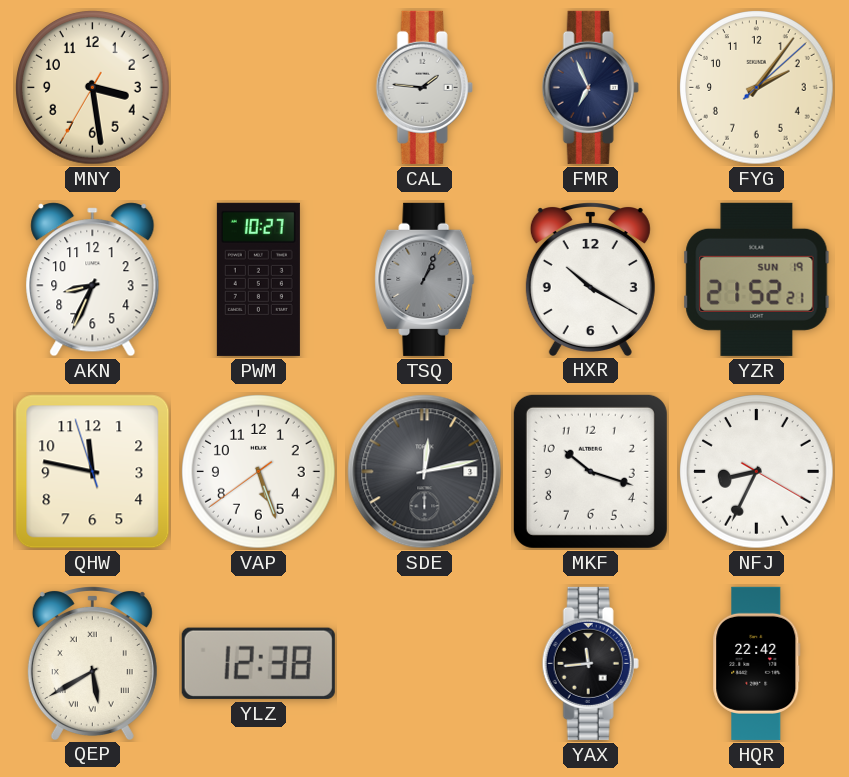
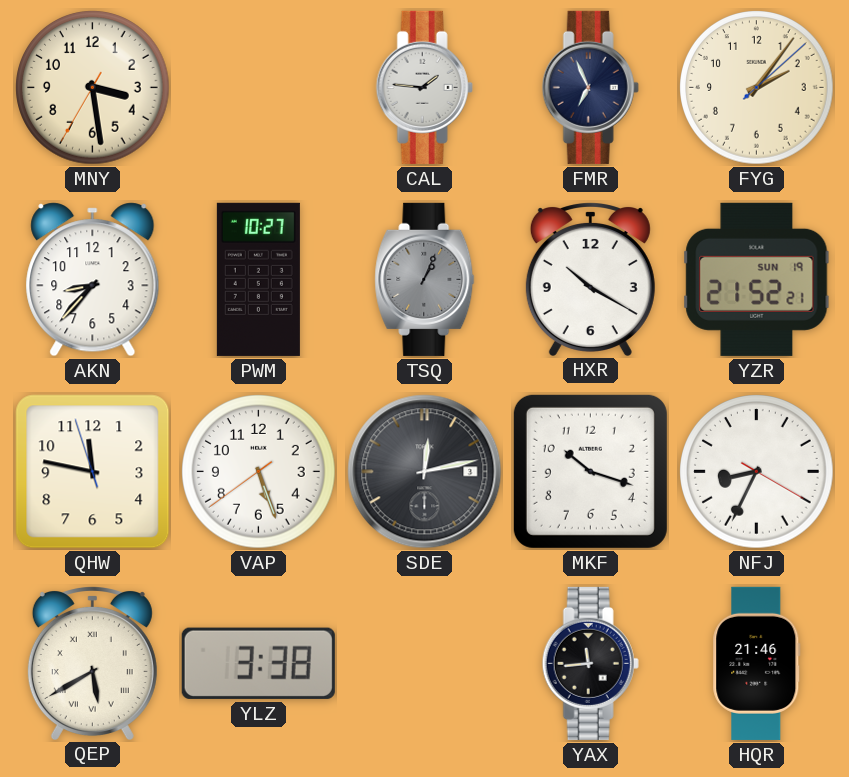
AKN: 8:34 -> 8:37 (93, 280)
YLZ: 12:38 -> 3:38 (258, 663)
HQR: 22:42 -> 21:46 (757, 663)
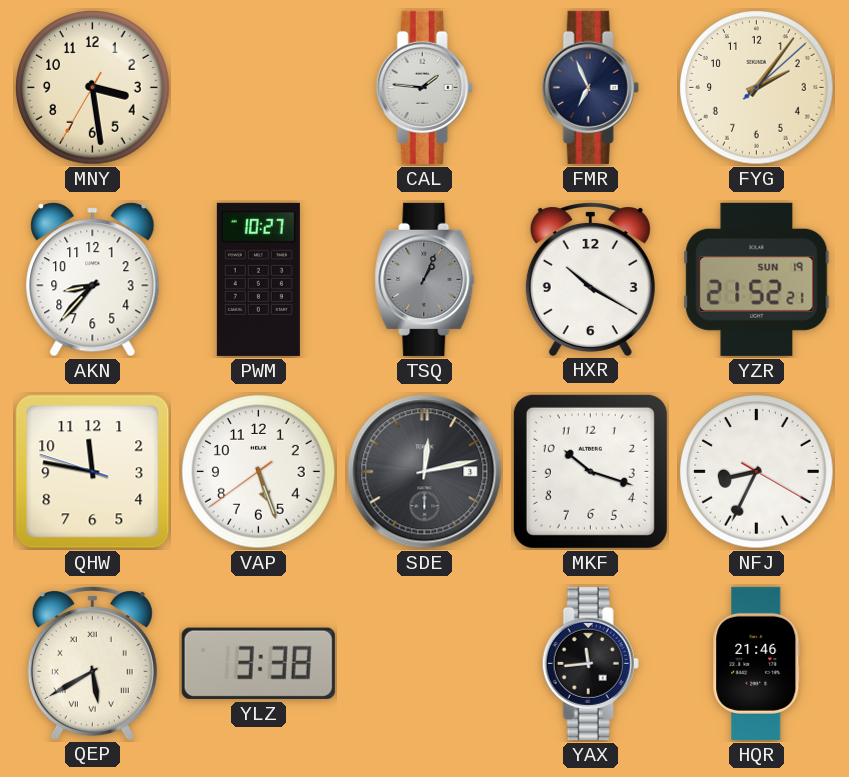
QHW: 11:46:57 -> 11:46:48 (93, 472)
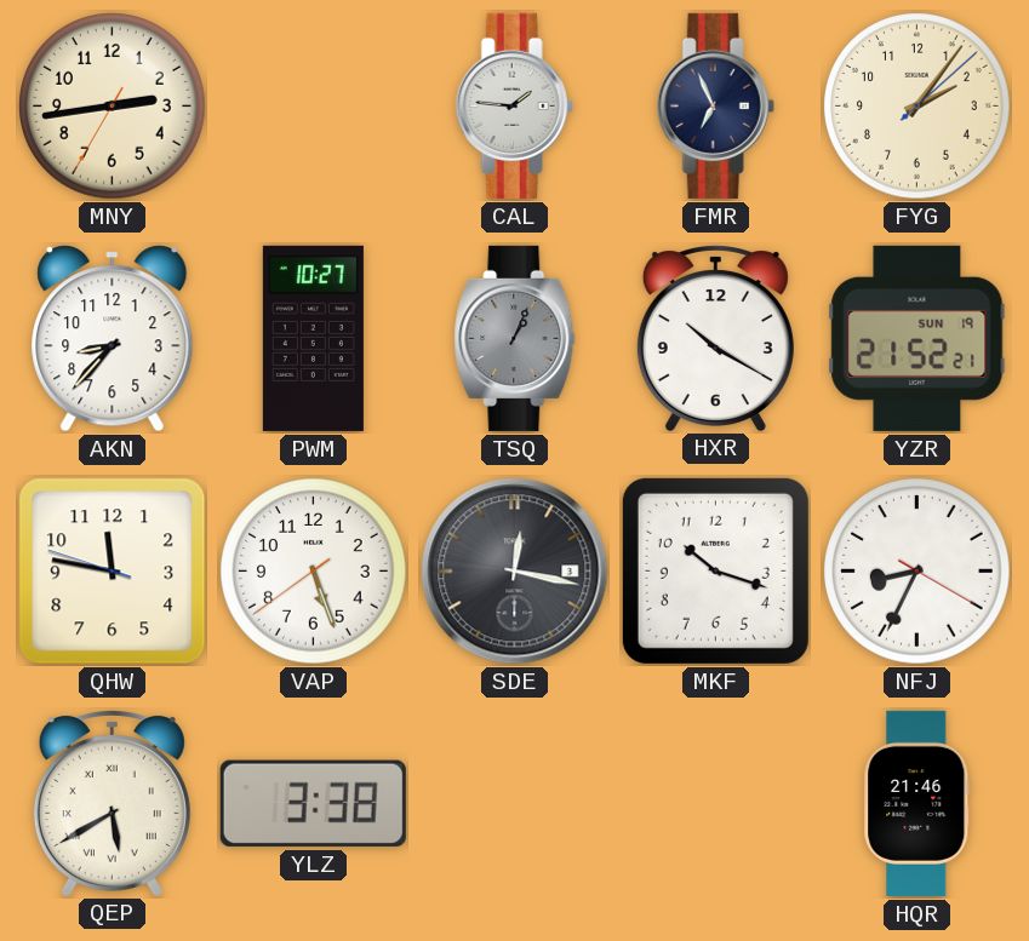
MNY: 3:28 -> 2:43 (113, 107)
SDE: 12:13 -> 12:17 (515, 572)
YAX: 11:44 -> none (590, 663)
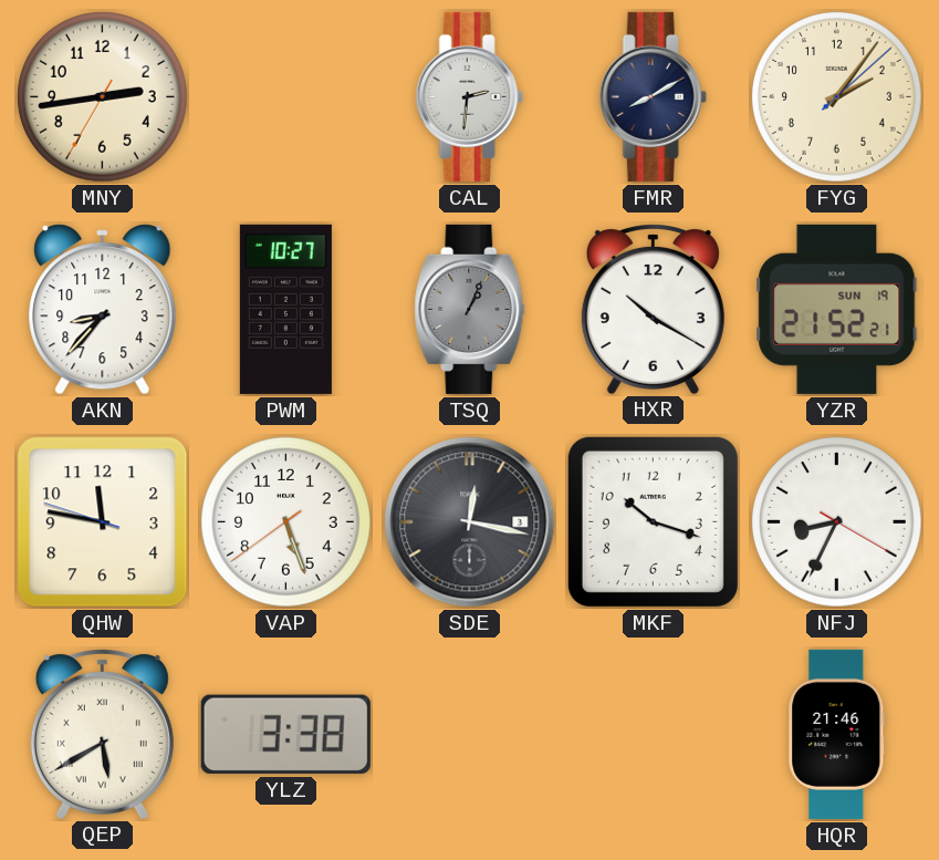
CAL: 1:46 -> 2:31 (469, 96)
FMR: 6:56 -> 8:10 (653, 96)
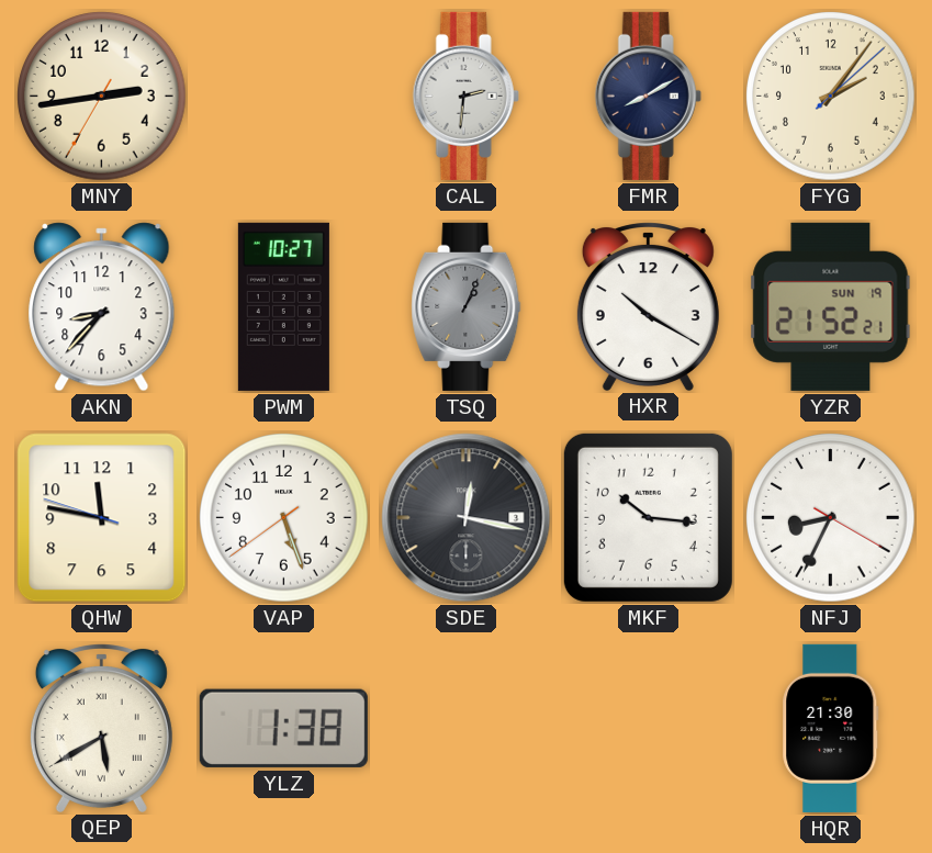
MKF: 10:18 -> 10:16 (648, 517)
YLZ: 3:38 -> 1:38 (283, 728)
HQR: 21:46 -> 21:30 (831, 728)
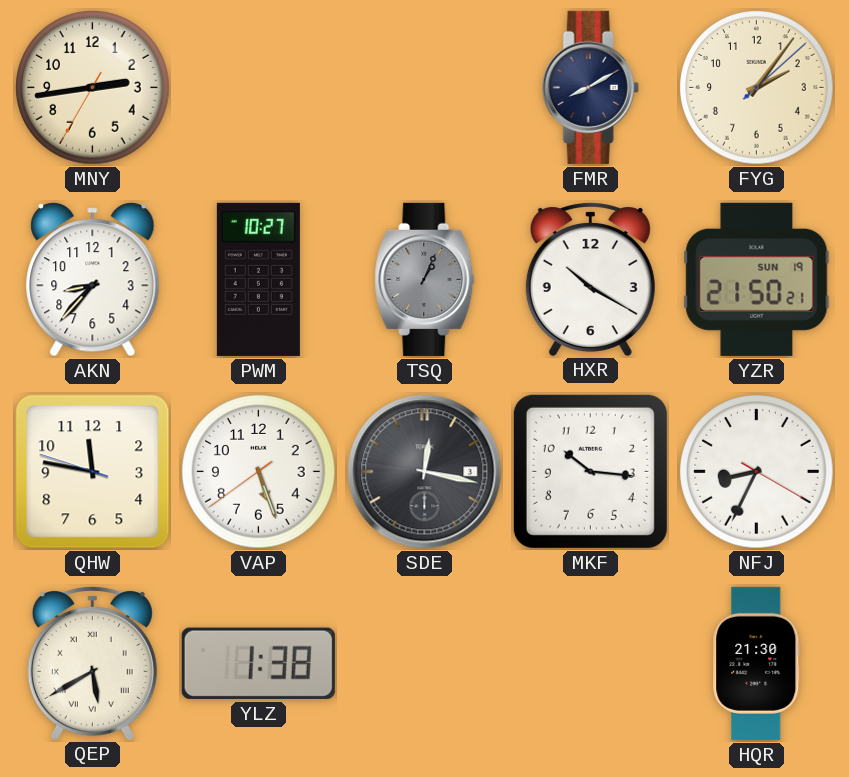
CAL: 2:31 -> none (465, 96)
YZR: 21:52 -> 21:50 (757, 279)
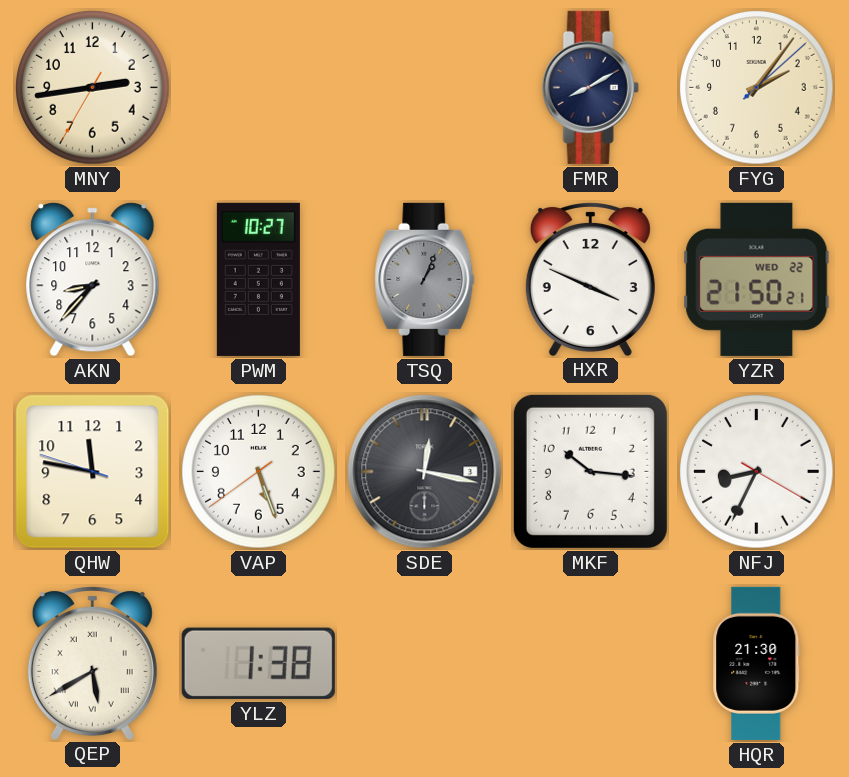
HXR: 10:20 -> 3:49 (590, 279)
YZR date: SUN 19 -> WED 22 (757, 279)
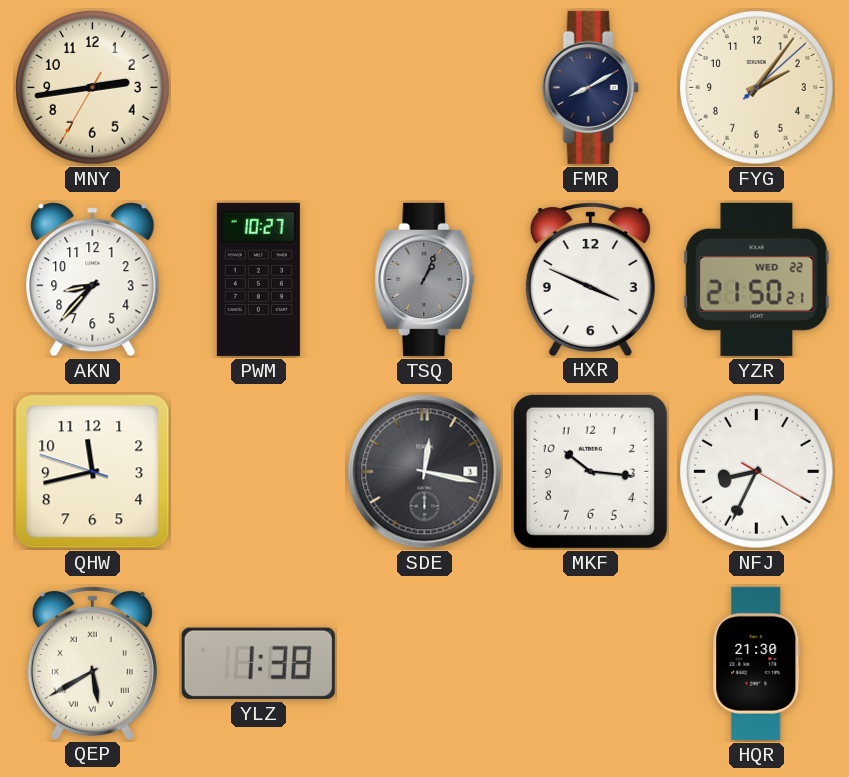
QHW: 11:46 -> 11:42 (93, 472)
VAP: 5:26 -> none (259, 472)
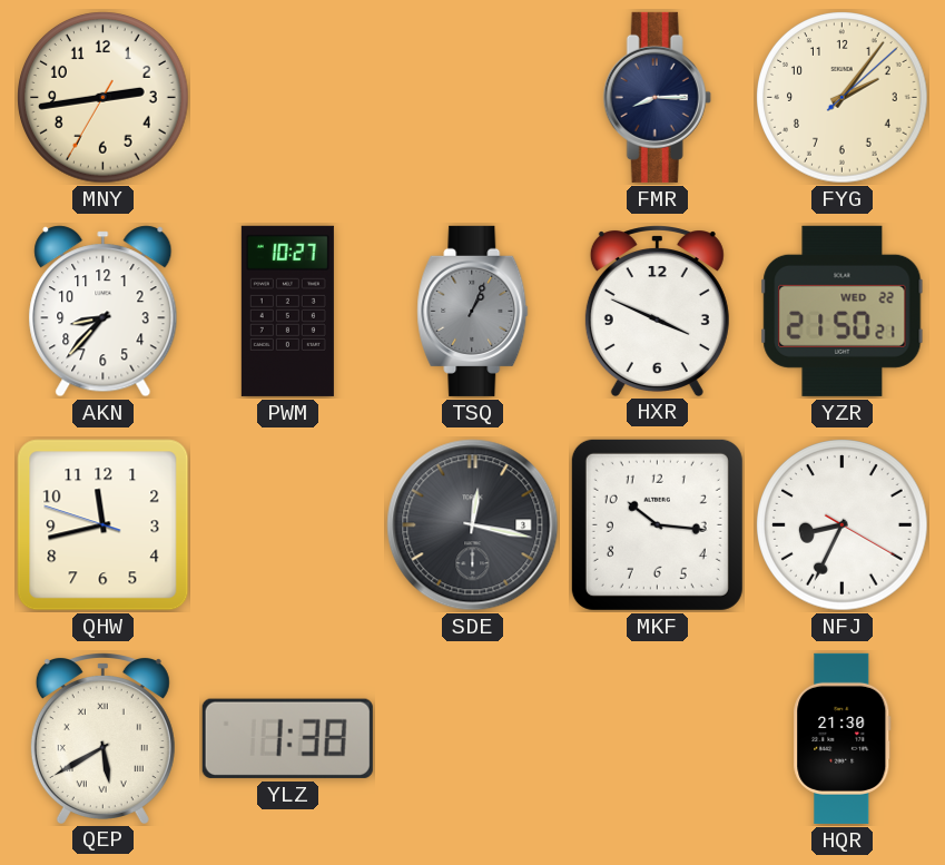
FMR: 8:10 -> 8:15 (657, 97)
